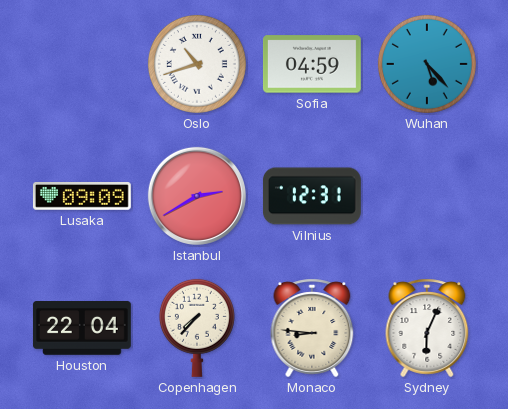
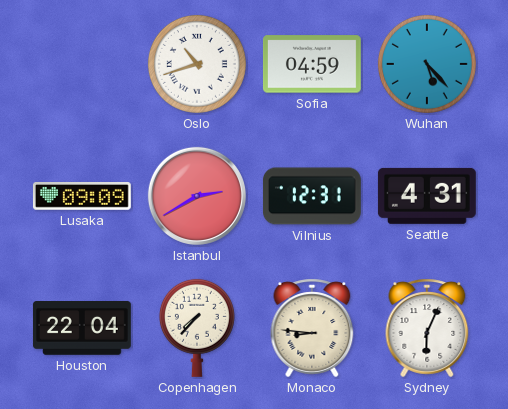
Seattle: none -> 4:31 (427, 196)
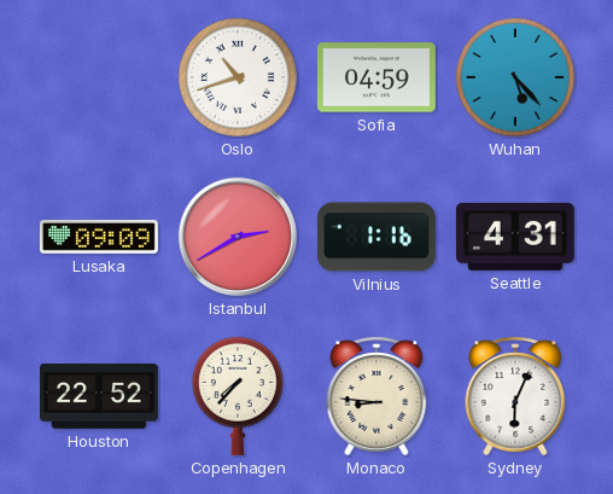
Vilnius: 12:31 -> 1:16 (376, 237)
Houston: 22:04 -> 22:52 (99, 397)
